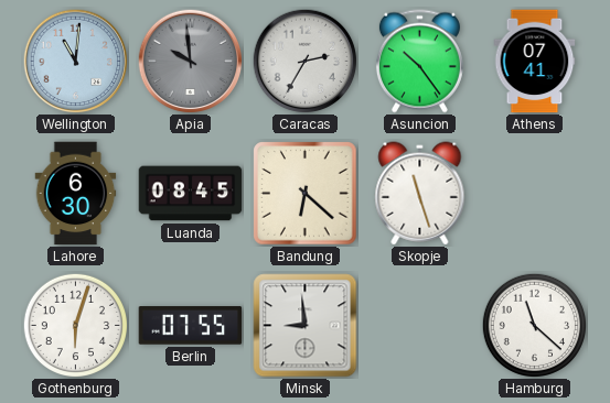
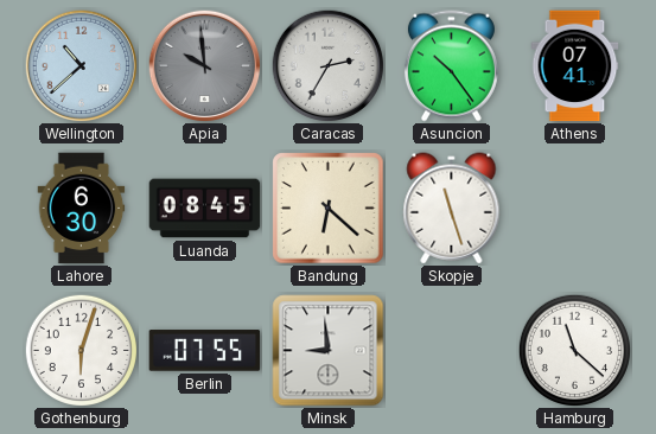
Wellington: 11:01 -> 10:38 (81, 65)
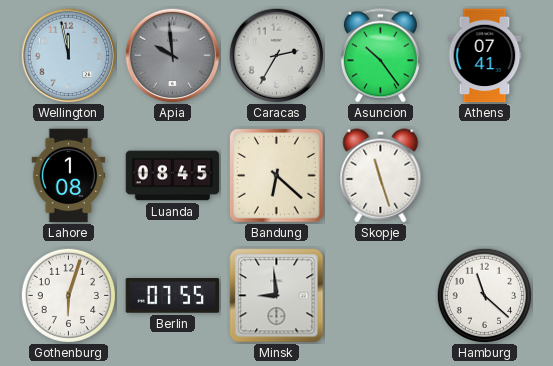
Wellington: 10:38 -> 11:58 (68, 55)
Lahore: 6:30 -> 1:08 (69, 176)
